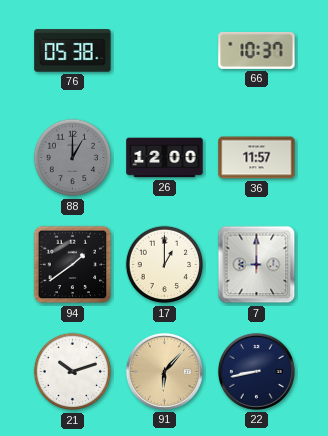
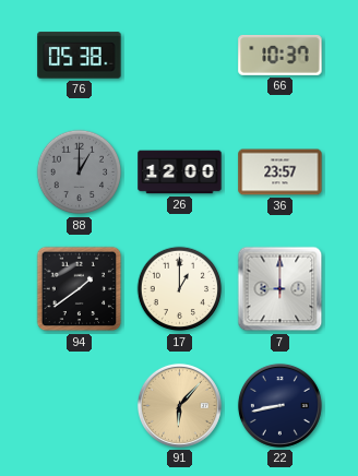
36: 11:57 -> 23:57 (281, 172)
21: 10:12 -> none (73, 372)
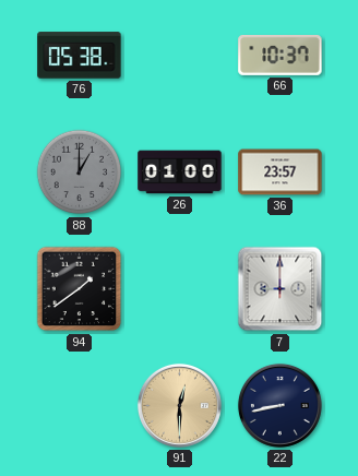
26: 12:00 -> 01:00 (180, 172)
17: 1:00 -> none (180, 289)
91: 6:07 -> 12:30 (179, 405)
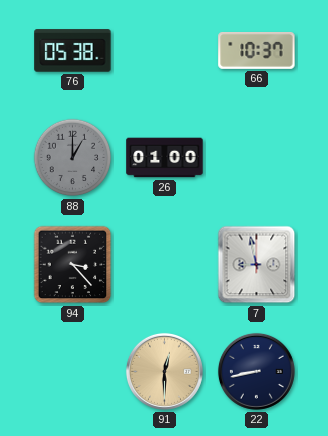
36: 23:57 -> none (281, 172)
94: 1:39 -> 3:23 (73, 265)
7: 9:00 -> 8:58 (257, 265)
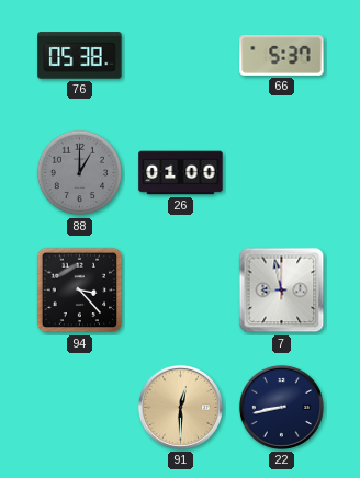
66: 10:37 -> 5:37 (282, 56)
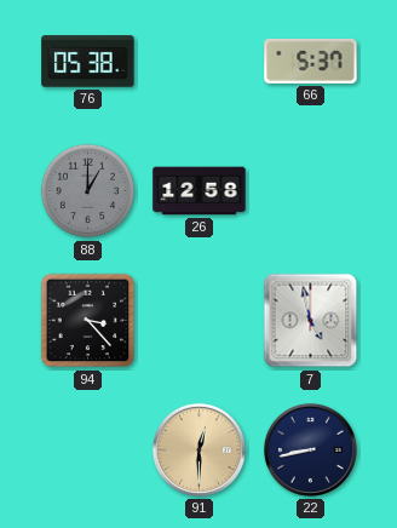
26: 01:00 -> 12:58 (200, 191)
7: 8:58 -> 4:58 (311, 321)
